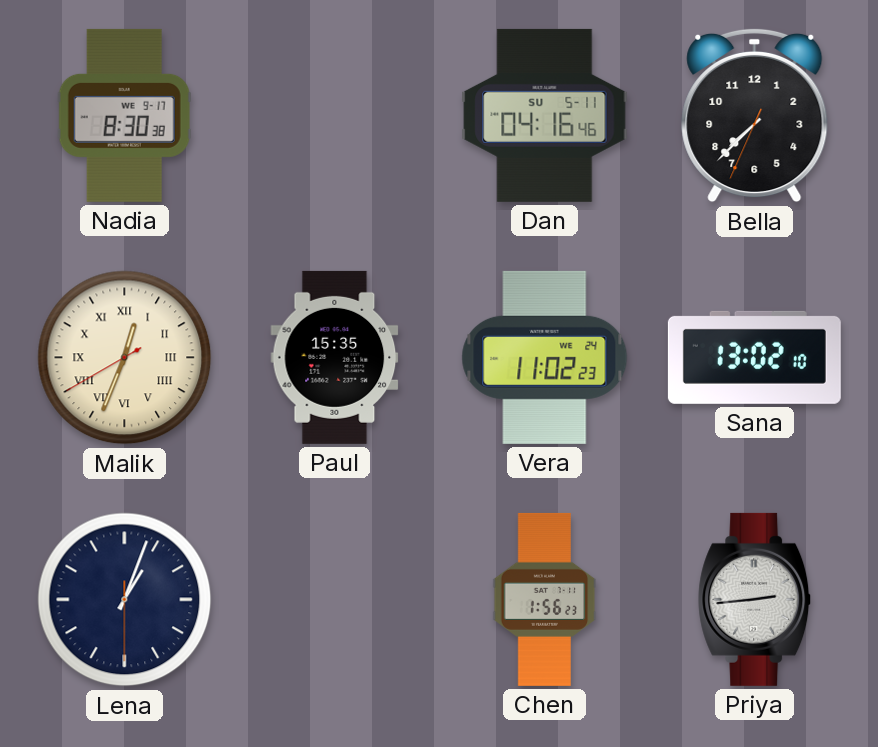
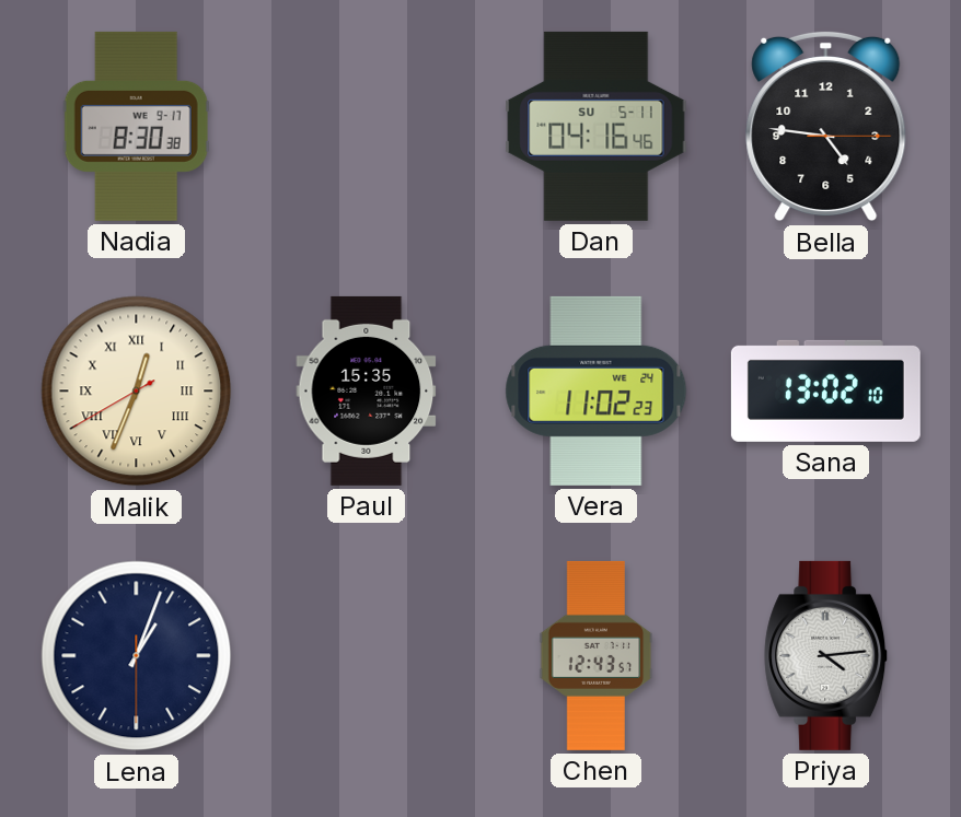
Bella: 7:37 -> 4:46 (826, 126)
Chen: 1:56 -> 12:43 (597, 655)
Priya: 2:44 -> 4:14 (826, 655)
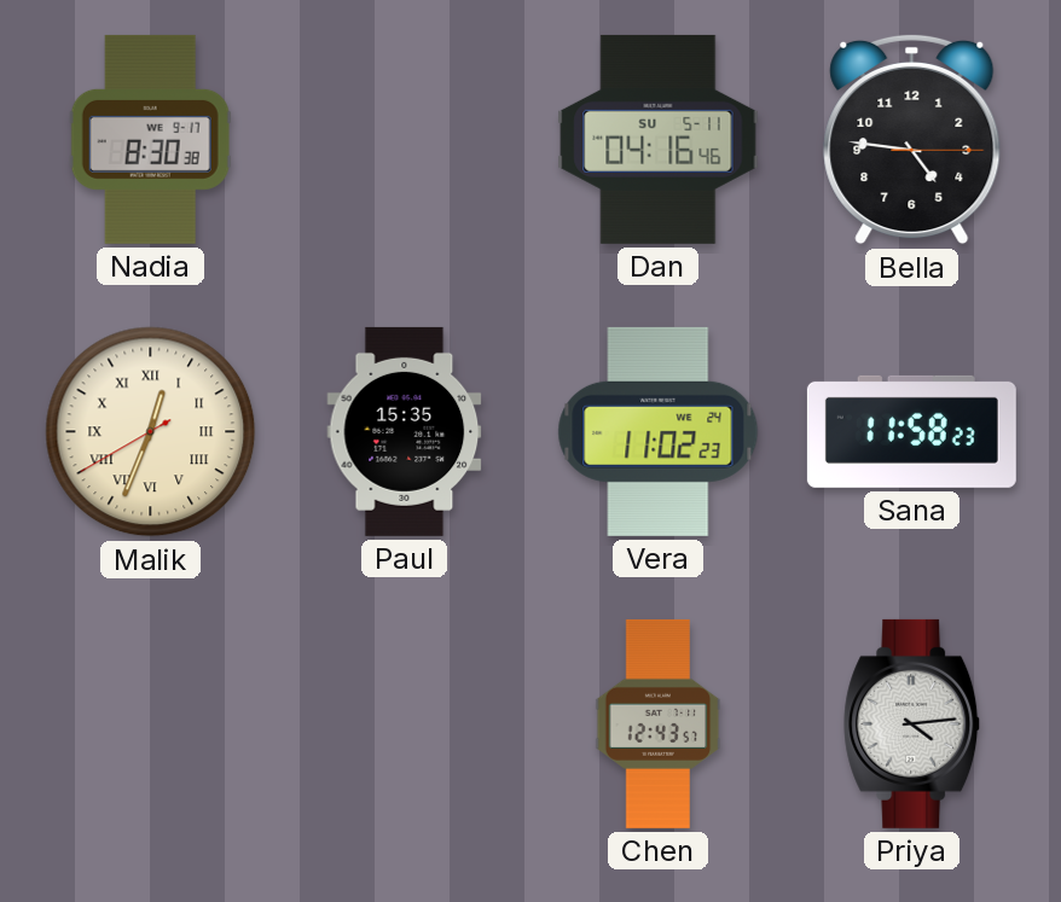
Sana: 13:02 -> 11:58 (911, 431)
Lena: 1:03 -> none (137, 656)
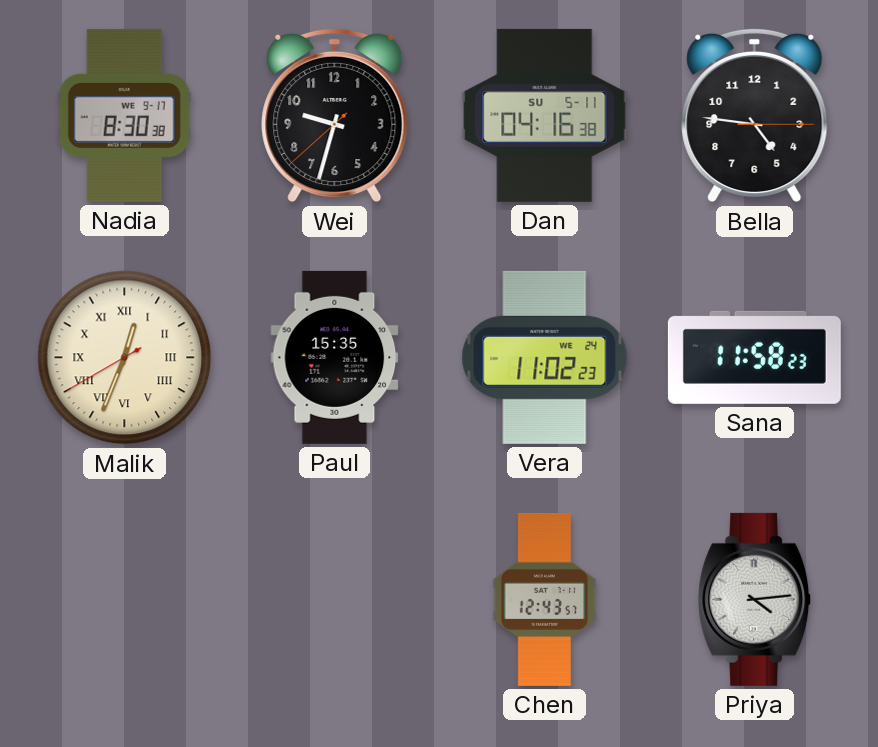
Wei: none -> 9:32 (335, 115)
Dan: 04:16:46 -> 04:16:38 (545, 115)
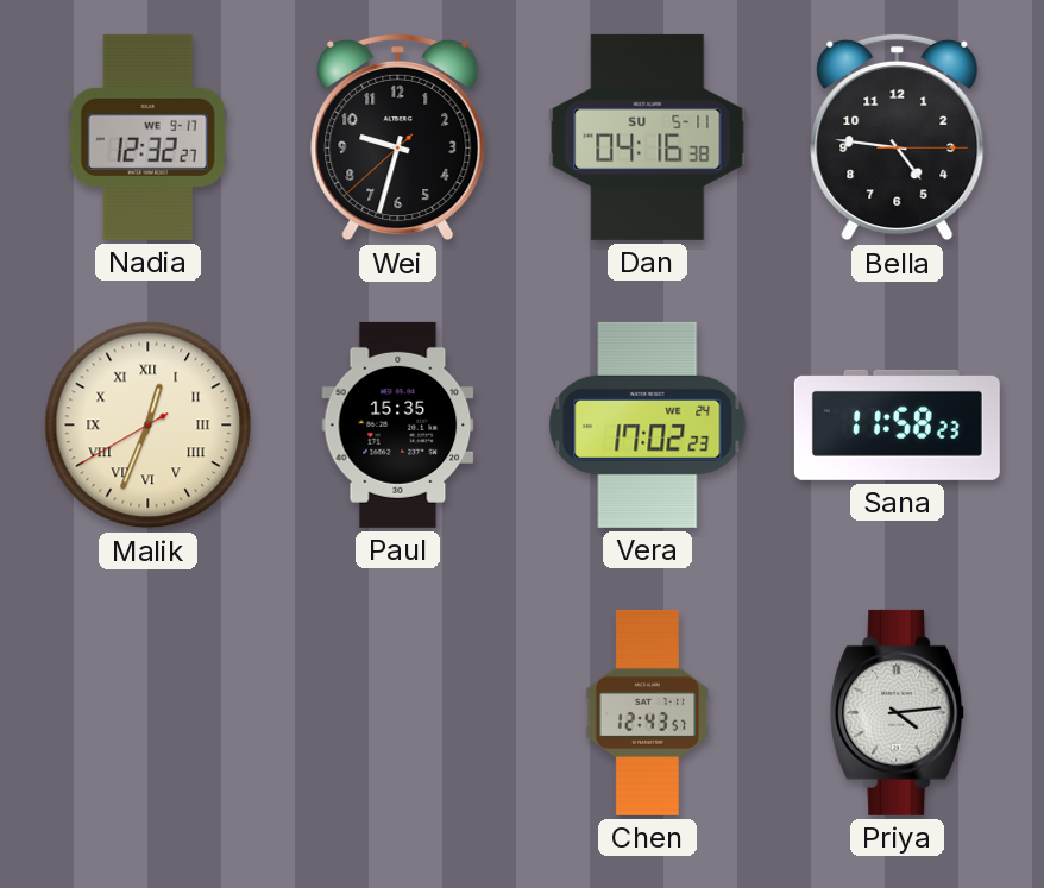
Nadia: 8:30 -> 12:32 (147, 137)
Vera: 11:02 -> 17:02 (648, 424)
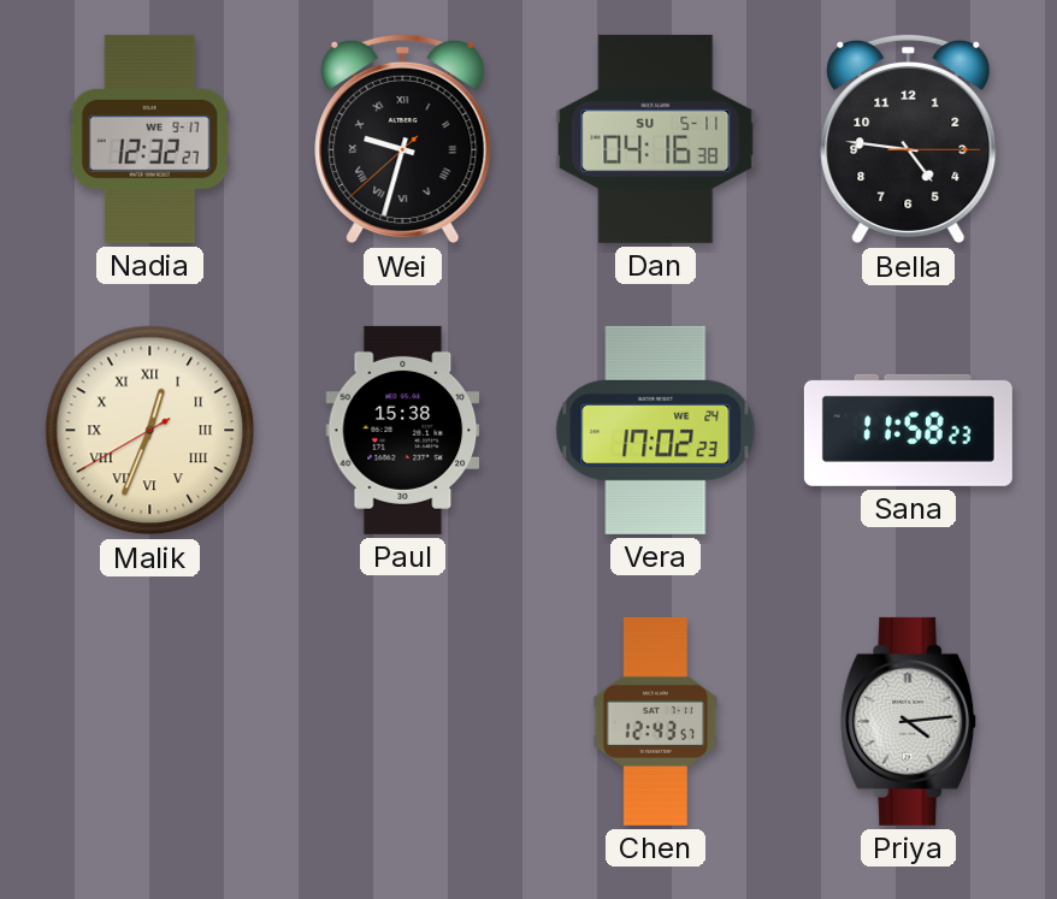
Wei numerals: Arabic -> Roman (403, 138)
Paul: 15:35 -> 15:38 (403, 430)
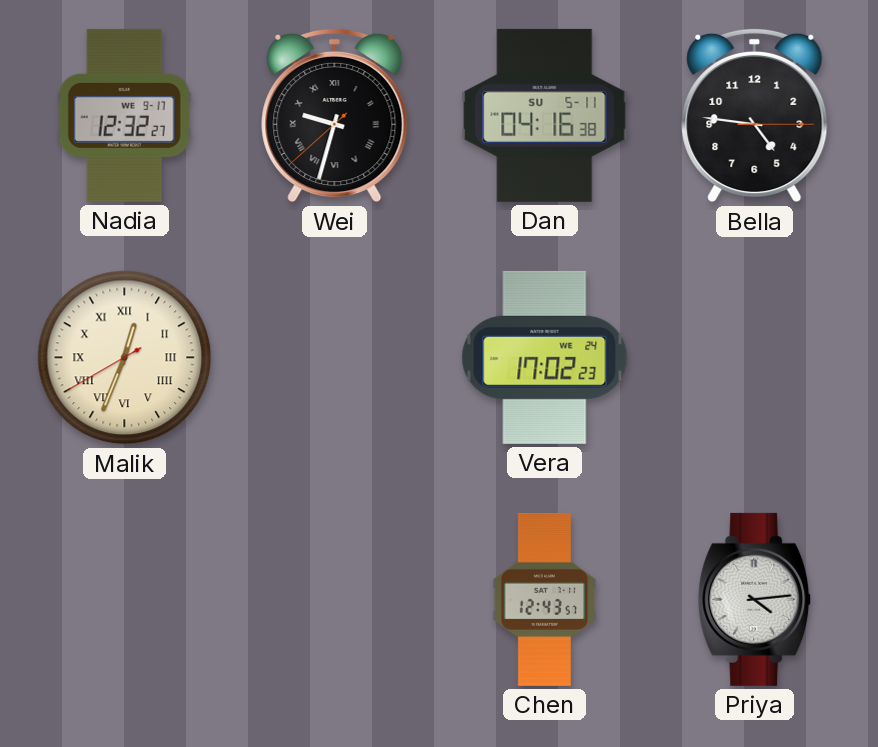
Paul: 15:38 -> none (403, 430)
Sana: 11:58 -> none (908, 430)
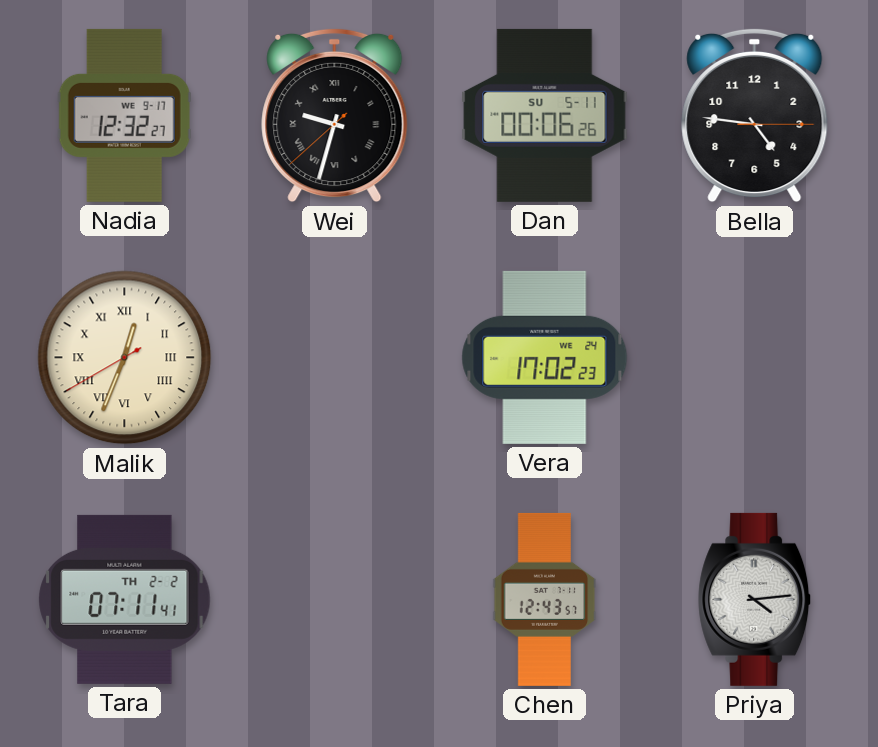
Dan: 04:16 -> 00:06 (545, 115)
Tara: none -> 07:11 (125, 599)
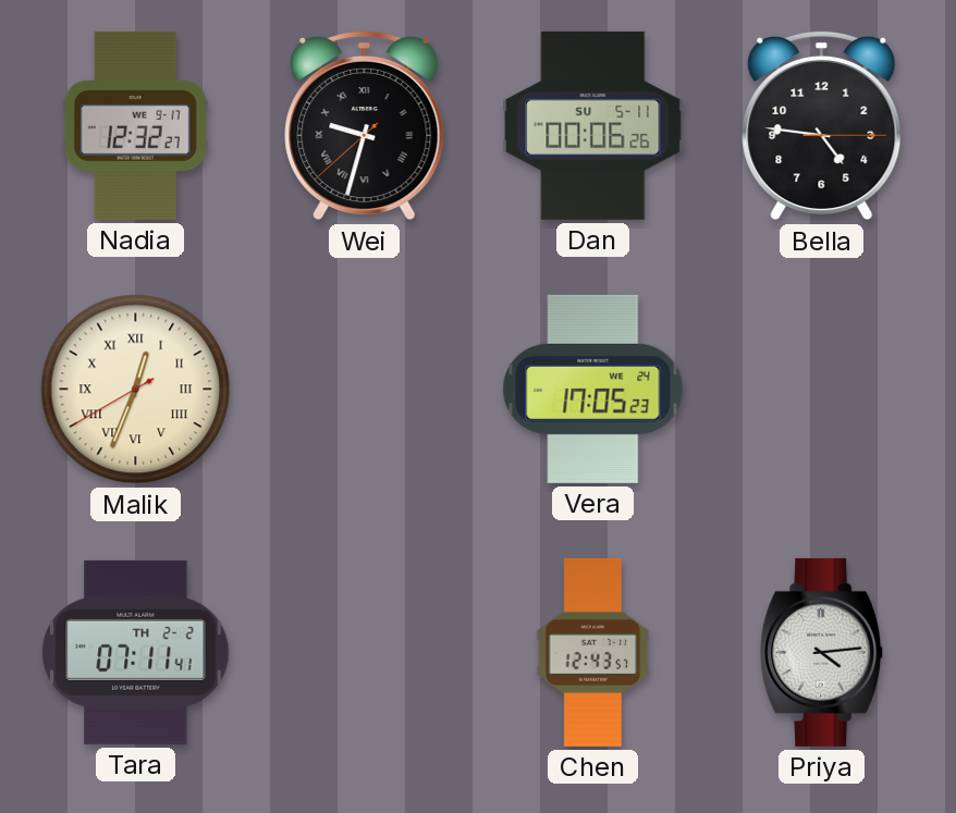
Vera: 17:02 -> 17:05 (593, 389)
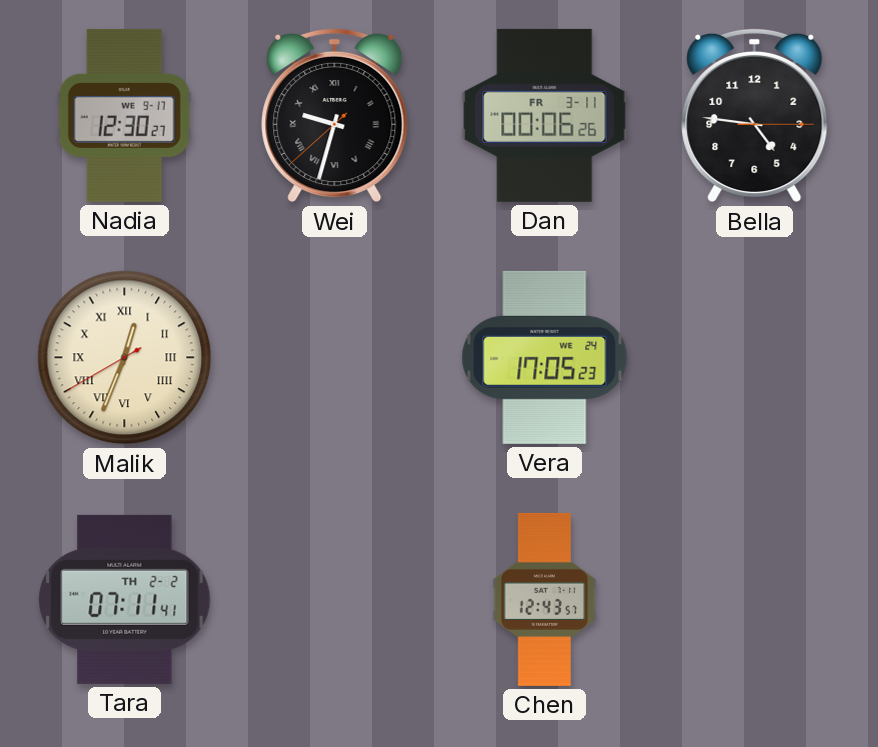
Nadia: 12:32 -> 12:30 (124, 115)
Dan date: SU 5-11 -> FR 3-11 (545, 115)
Priya: 4:14 -> none (822, 652)
